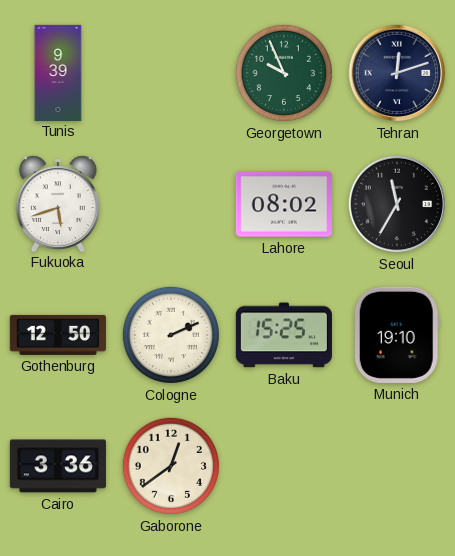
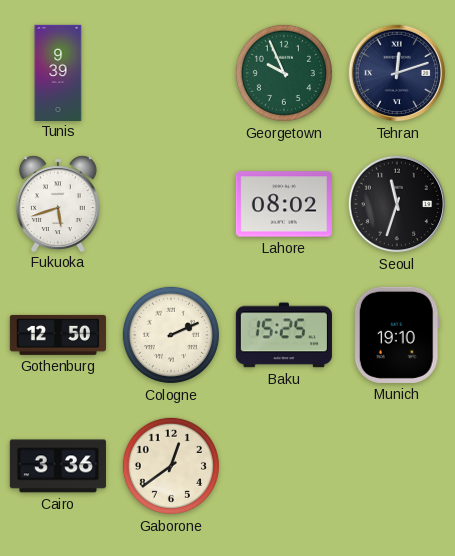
Seoul: 11:35 -> 11:33 (397, 204)
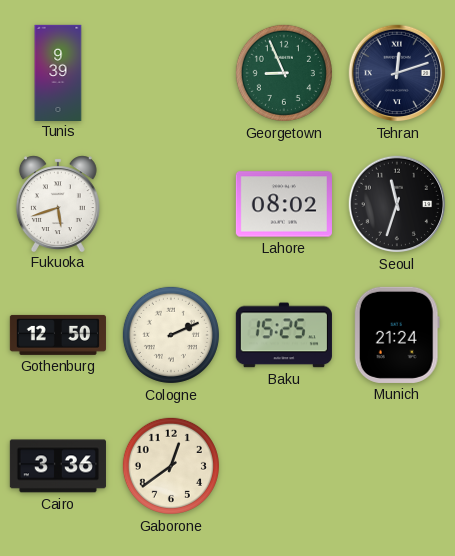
Georgetown: 9:56 -> 8:56 (284, 73)
Munich: 19:10 -> 21:24 (397, 335)
